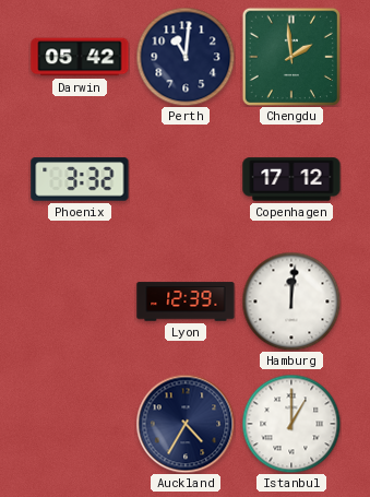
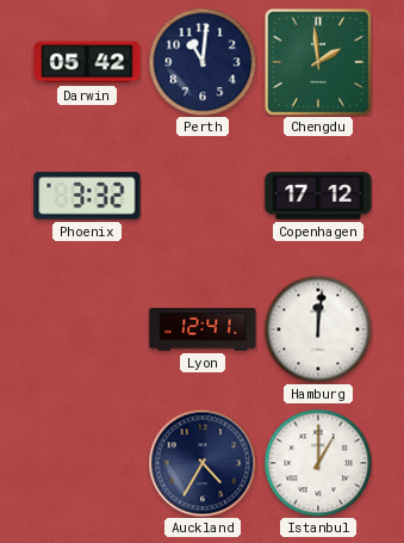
Lyon: 12:39 -> 12:41 (203, 329)
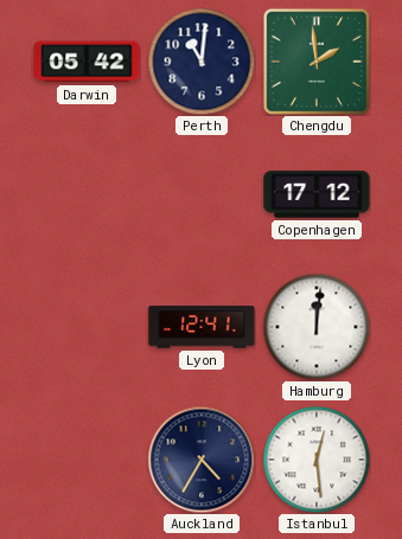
Phoenix: 3:32 -> none (87, 196)
Istanbul: 1:00 -> 12:29 (317, 460)
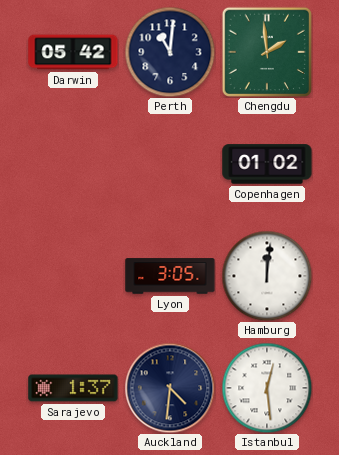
Copenhagen: 17:12 -> 01:02 (267, 164)
Lyon: 12:41 -> 3:05 (170, 276)
Sarajevo: none -> 1:37 (73, 388)
Auckland: 4:35 -> 4:31 (170, 388)
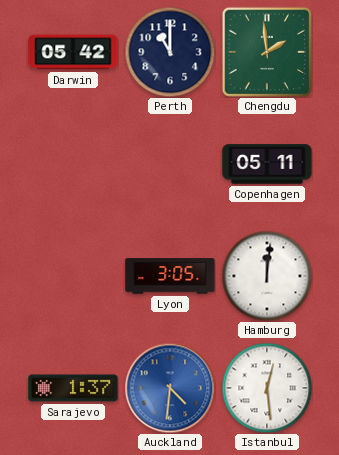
Perth: 11:01 -> 11:00 (170, 52)
Copenhagen: 01:02 -> 05:11 (267, 164)
Auckland dial: navy -> blue (170, 388)
